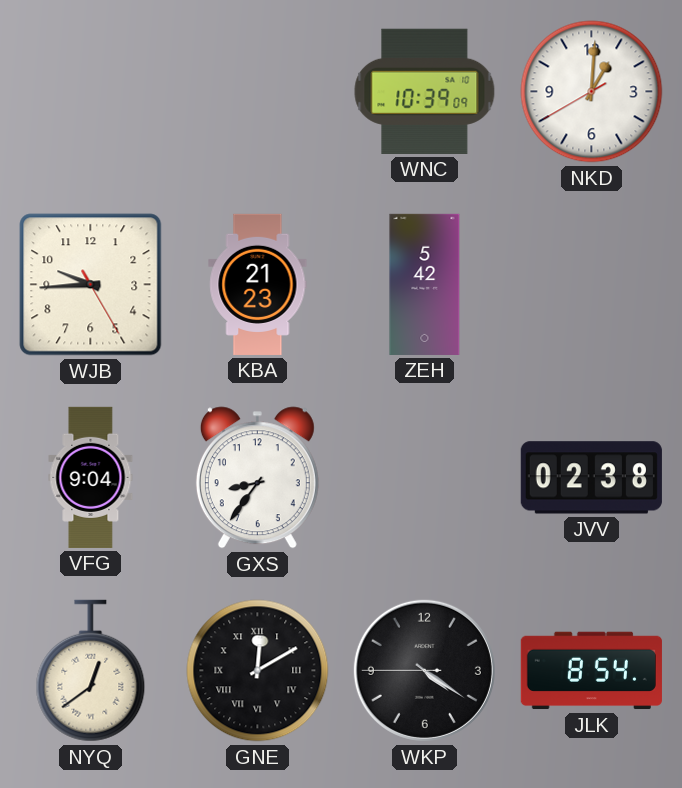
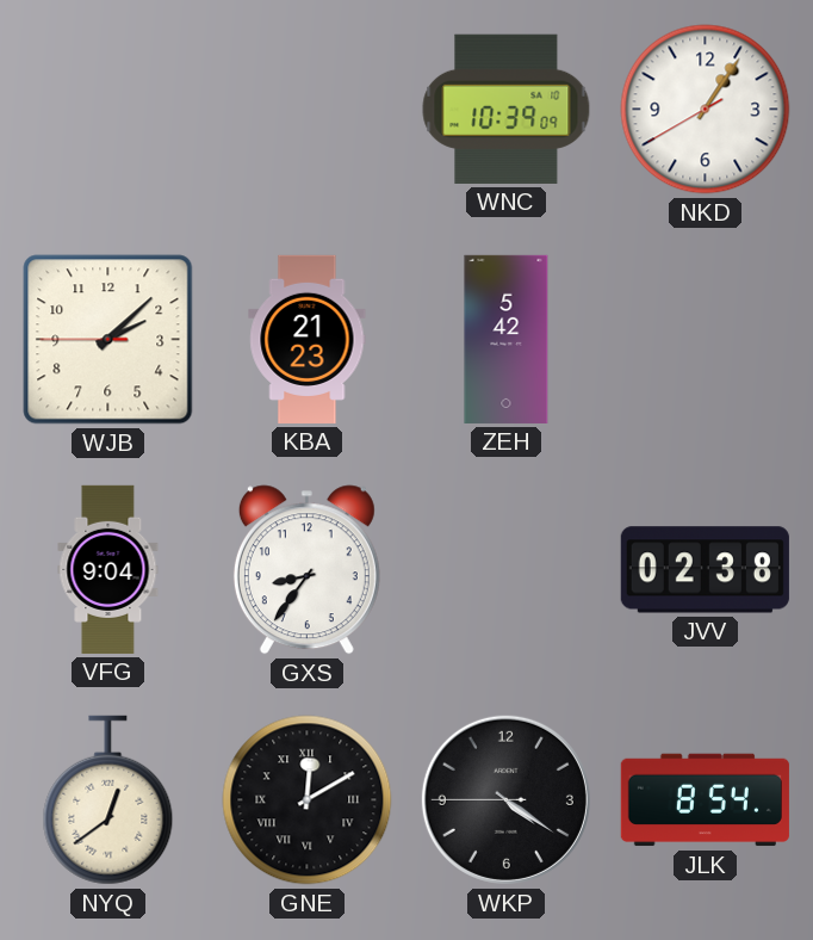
NKD: 1:00 -> 1:05 (706, 110)
WJB: 9:44 -> 2:07 (108, 340)
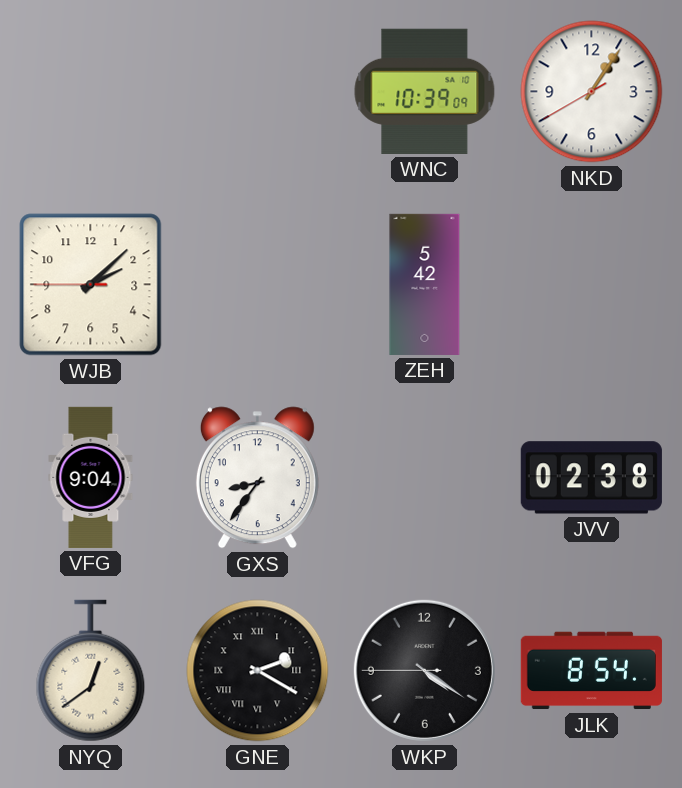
KBA: 21:23 -> none (308, 339)
GNE: 12:10 -> 2:20 (258, 671)
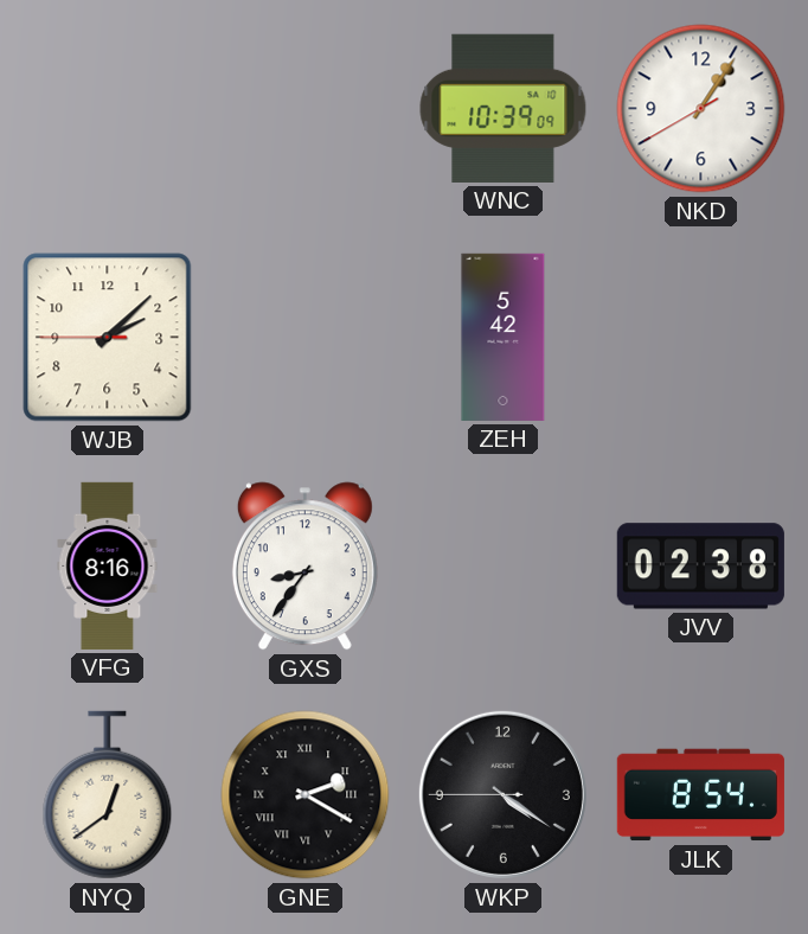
VFG: 9:04 -> 8:16 (108, 565)
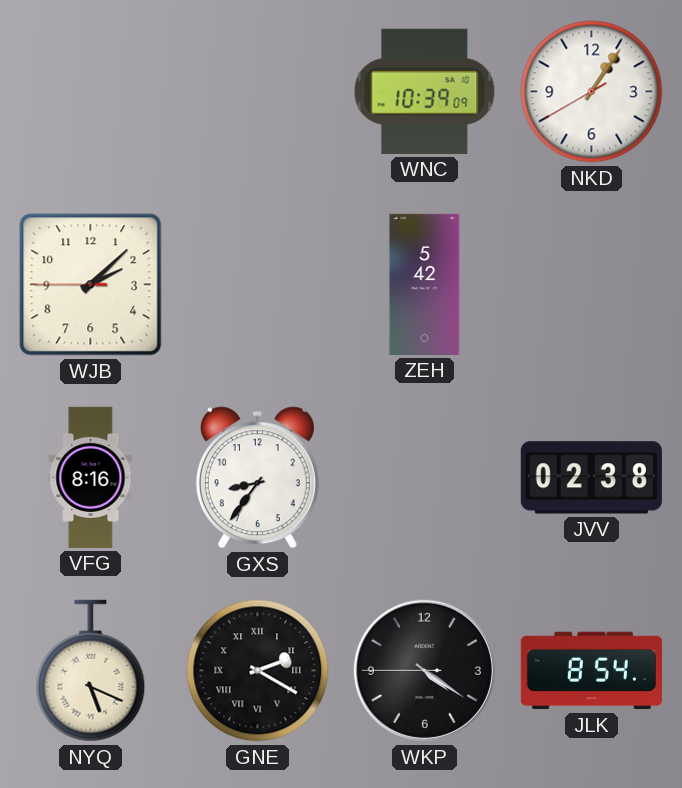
NYQ: 12:39 -> 5:19 (91, 671)
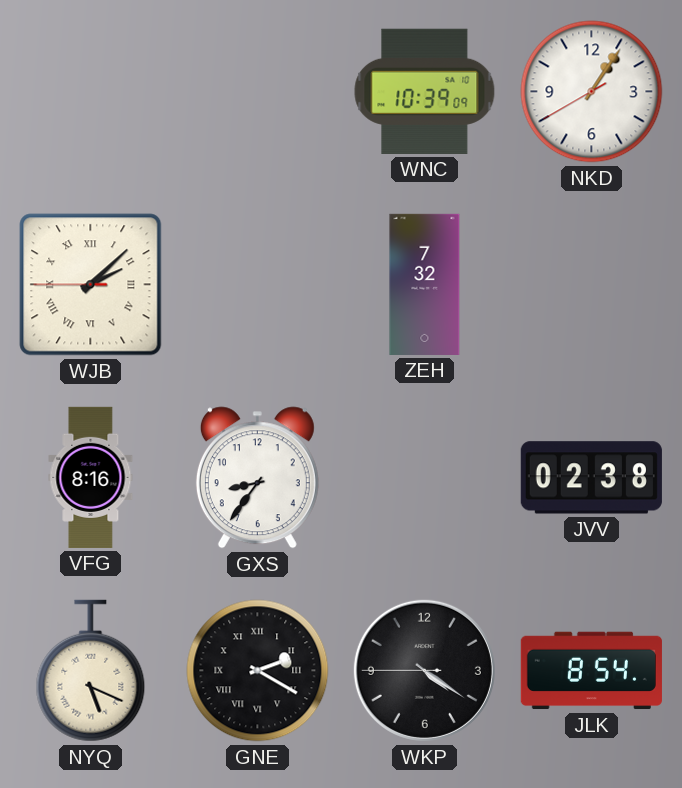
WJB numerals: Arabic -> Roman (91, 285)
ZEH: 5:42 -> 7:32 (425, 284)
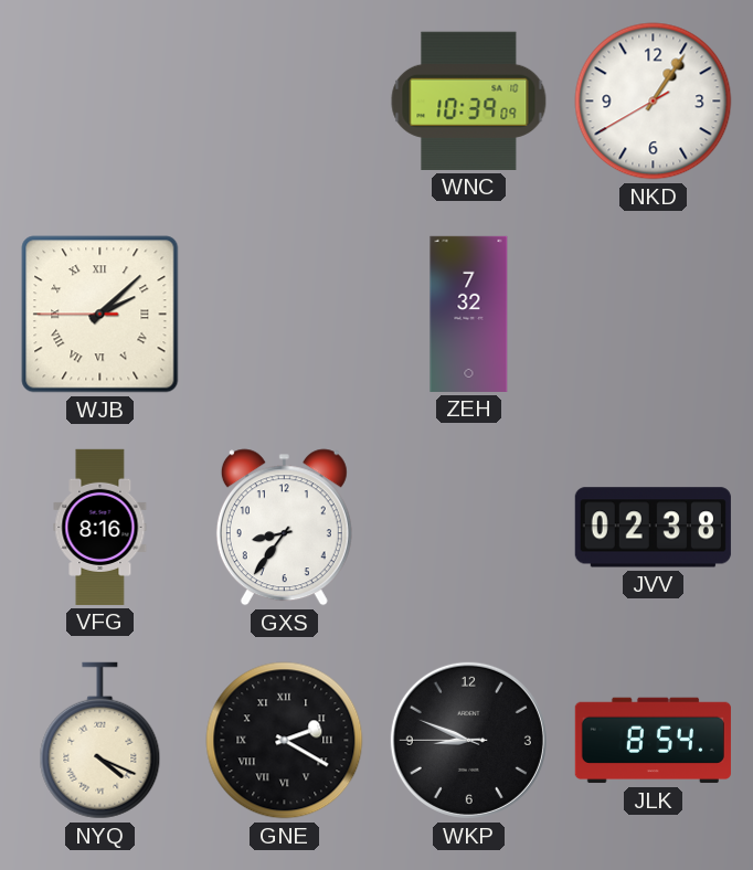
NYQ: 5:19 -> 4:19 (100, 741)
WKP: 4:20 -> 8:48 (468, 740)
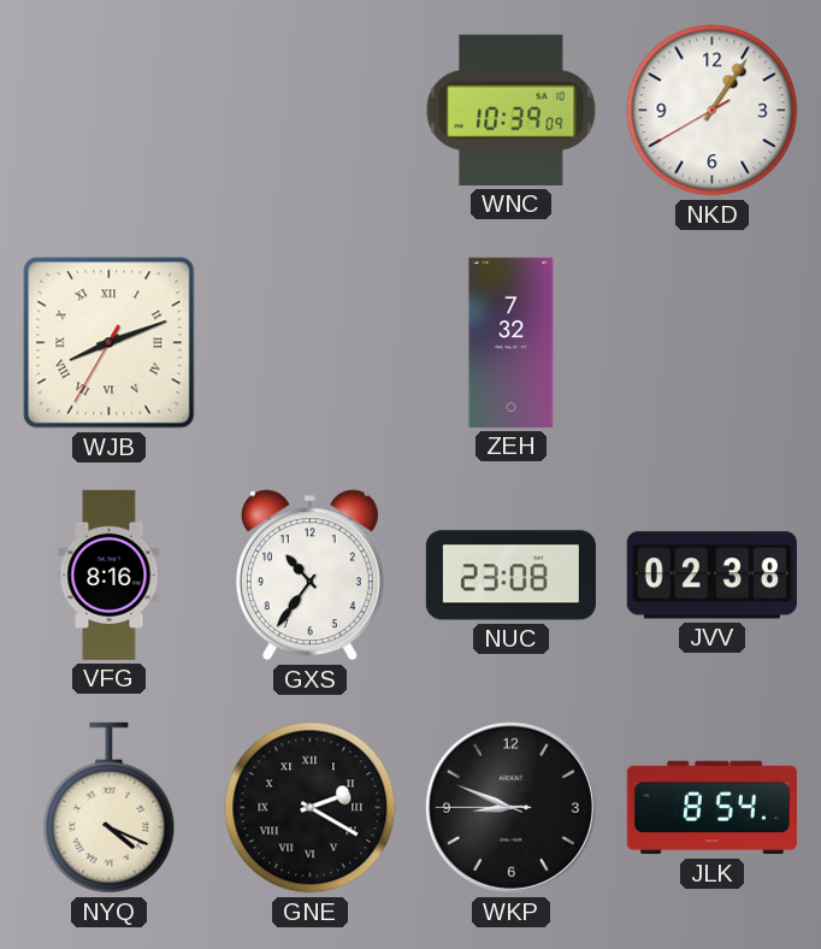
WJB: 2:07 -> 8:11 (110, 343)
GXS: 8:36 -> 10:36 (309, 576)
NUC: none -> 23:08 (510, 576)
